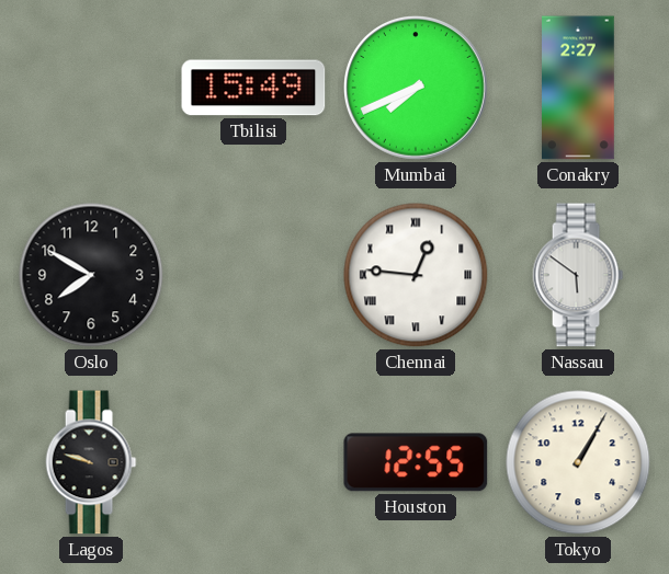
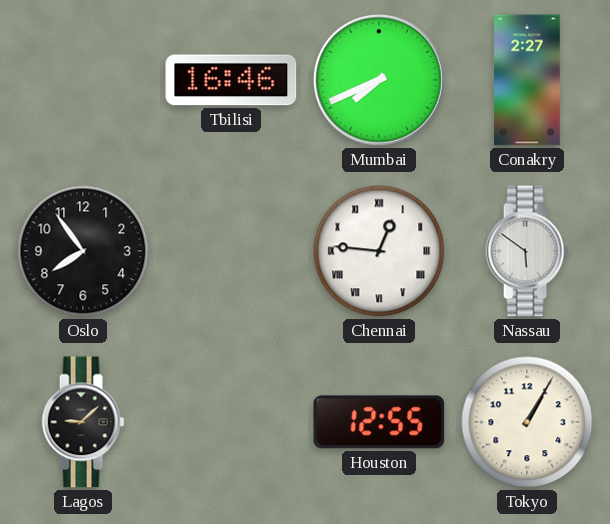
Tbilisi: 15:49 -> 16:46 (231, 80)
Oslo: 7:50 -> 7:54 (83, 251)
Lagos: 9:48 -> 9:08 (83, 422)
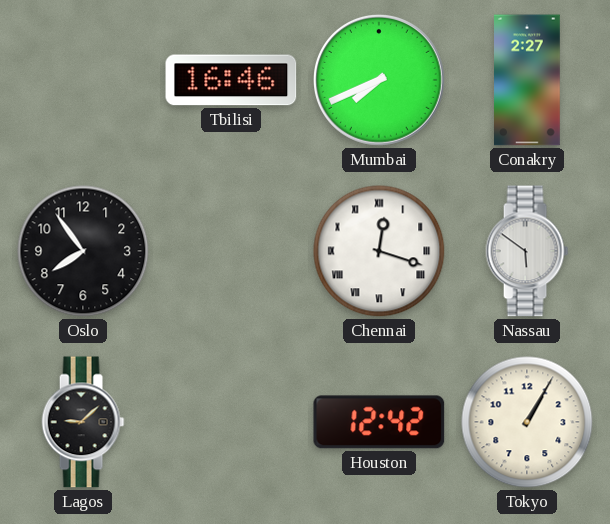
Chennai: 12:46 -> 12:18 (379, 251)
Houston: 12:55 -> 12:42 (379, 422)
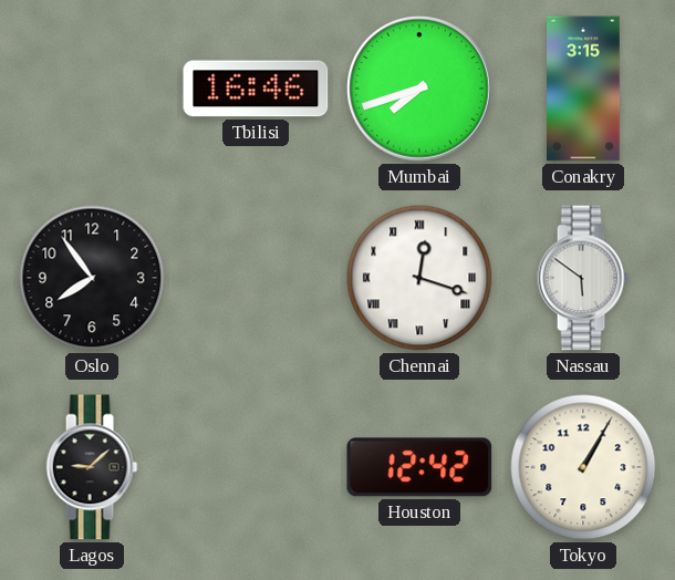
Mumbai: 7:41 -> 7:42 (420, 90)
Conakry: 2:27 -> 3:15 (584, 89)
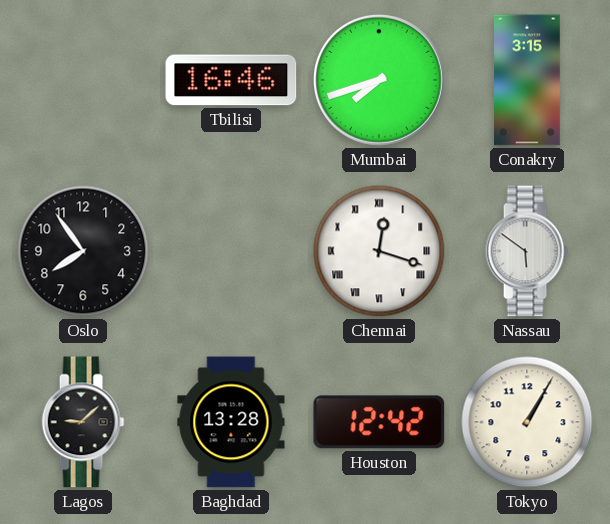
Baghdad: none -> 13:28 (231, 422)
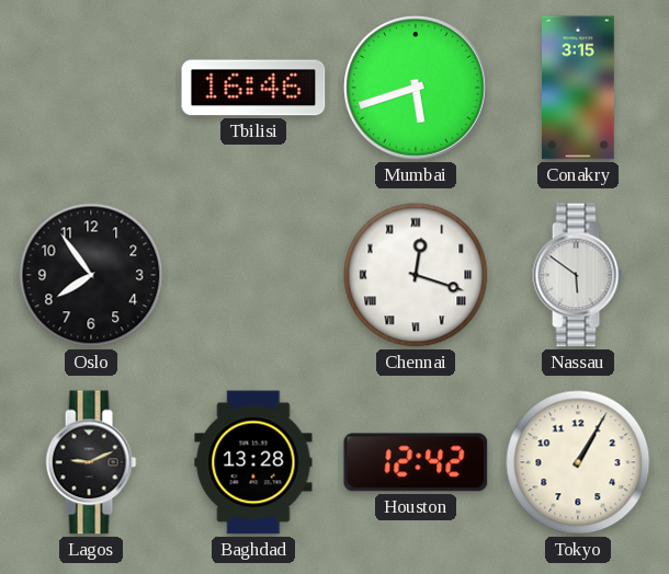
Mumbai: 7:42 -> 5:42 (417, 89)
Lagos: 9:08 -> 9:11 (91, 462)
